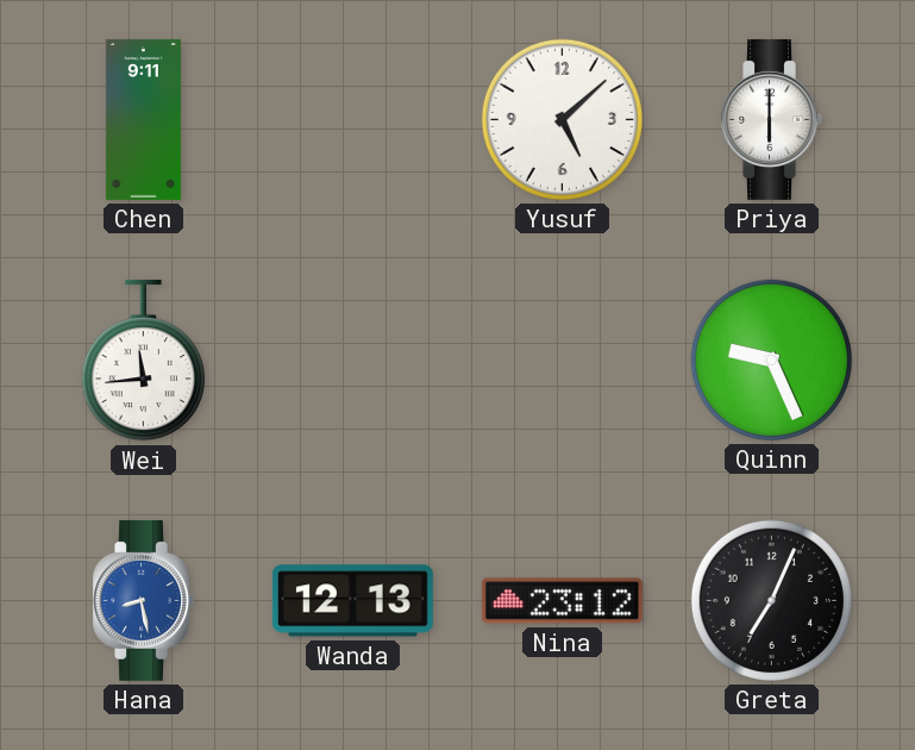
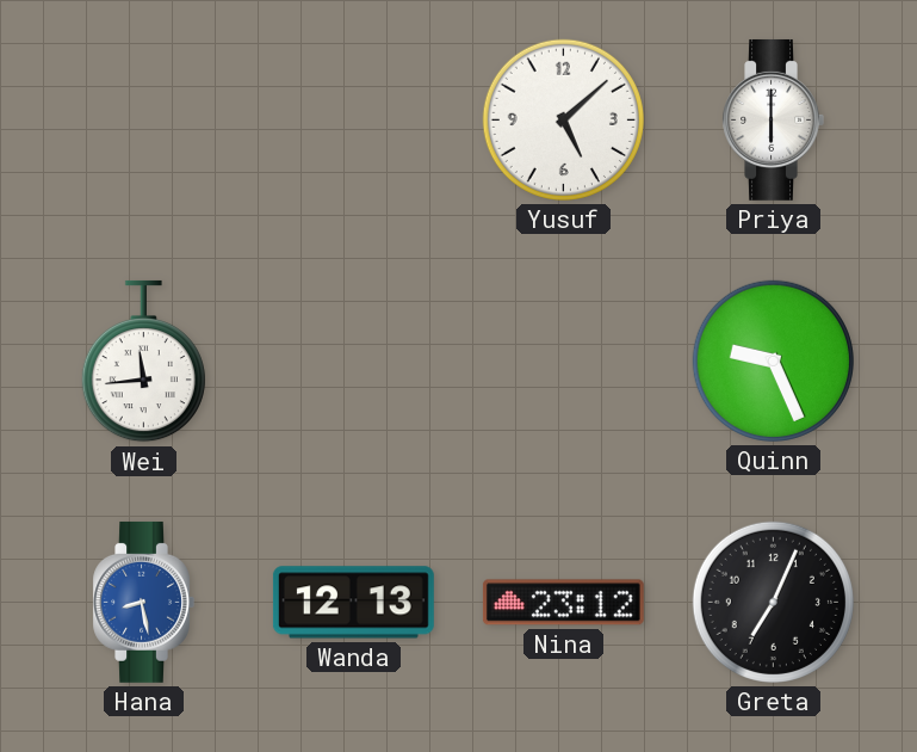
Chen: 9:11 -> none (143, 120)
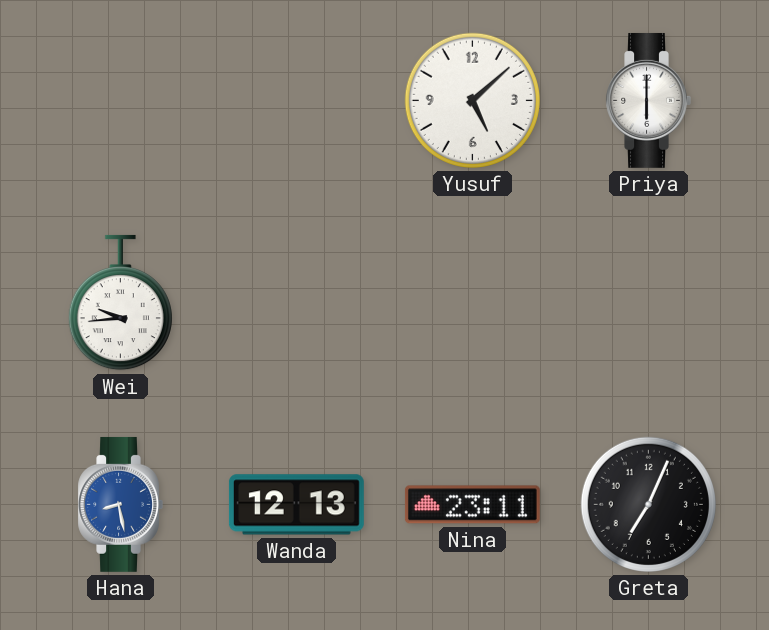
Wei: 11:44 -> 9:44 (120, 303)
Quinn: 9:26 -> none (773, 360)
Nina: 23:12 -> 23:11 (472, 505)
